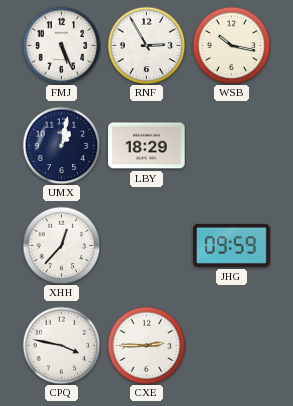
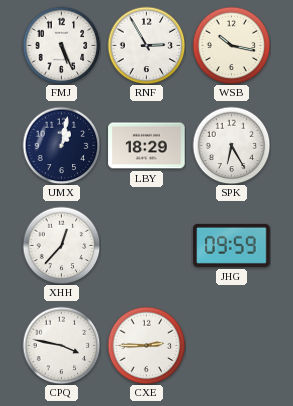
SPK: none -> 6:25 (231, 145)
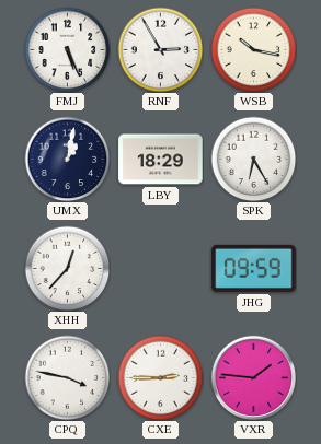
VXR: none -> 1:46 (253, 377)
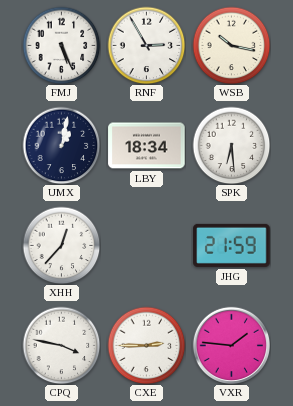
LBY: 18:29 -> 18:34 (147, 146)
SPK: 6:25 -> 6:29 (231, 145)
JHG: 09:59 -> 21:59 (232, 245)
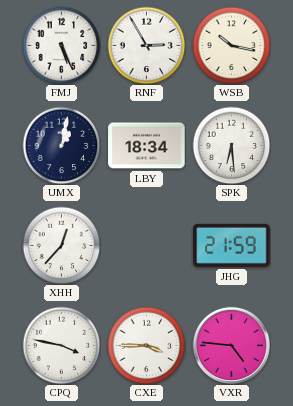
CXE: 2:45 -> 3:45 (146, 345)
VXR: 1:46 -> 4:46 (231, 345)
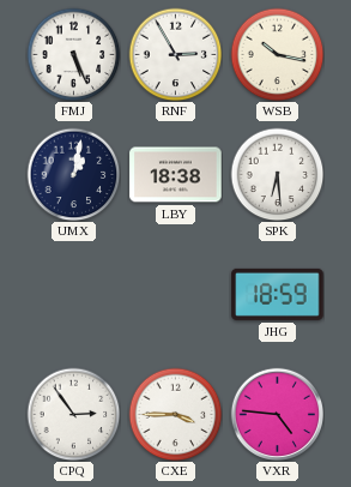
LBY: 18:34 -> 18:38 (176, 175)
XHH: 12:37 -> none (61, 245)
JHG: 21:59 -> 18:59 (278, 294)
CPQ: 3:47 -> 2:54 (73, 414)
